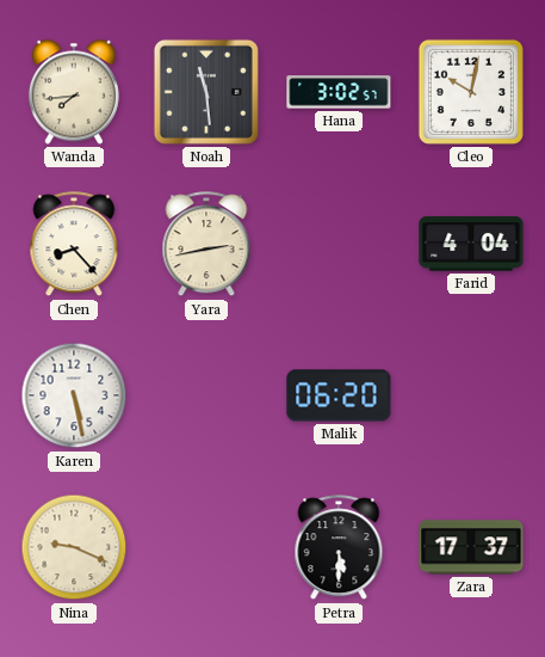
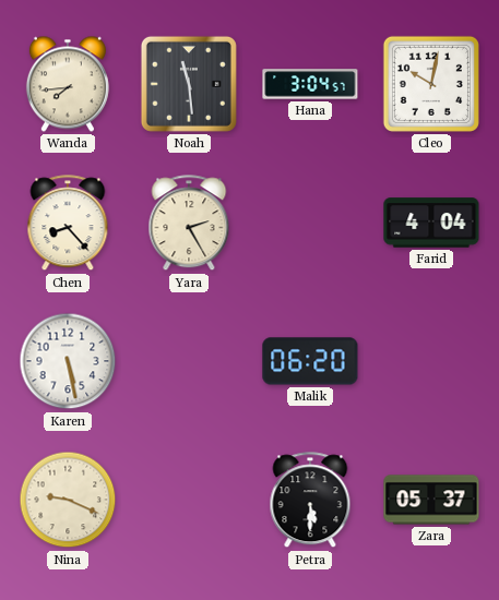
Hana: 3:02 -> 3:04 (310, 84)
Yara: 2:43 -> 2:25 (189, 224)
Zara: 17:37 -> 05:37 (431, 500)
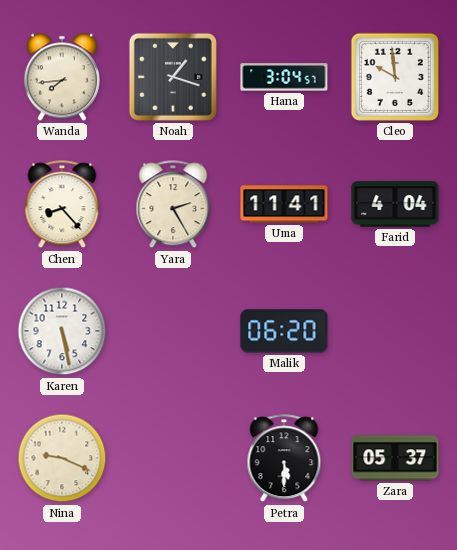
Noah: 11:29 -> 1:18 (173, 77)
Cleo: 10:02 -> 9:59 (395, 77)
Uma: none -> 11:41 (284, 204)
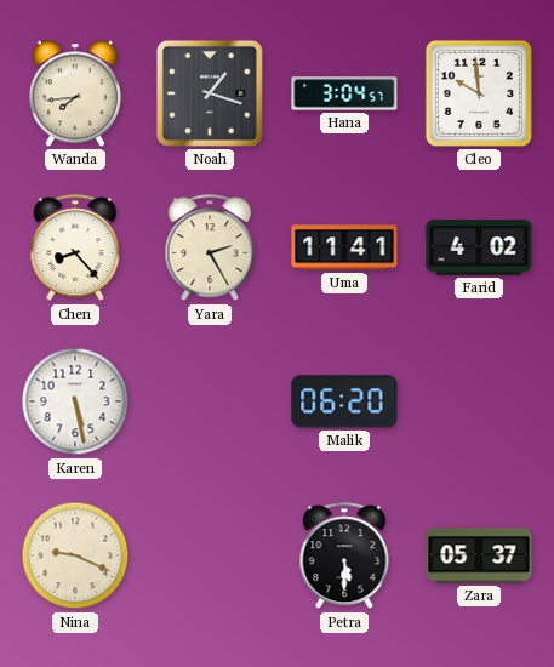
Farid: 4:04 -> 4:02 (479, 247)
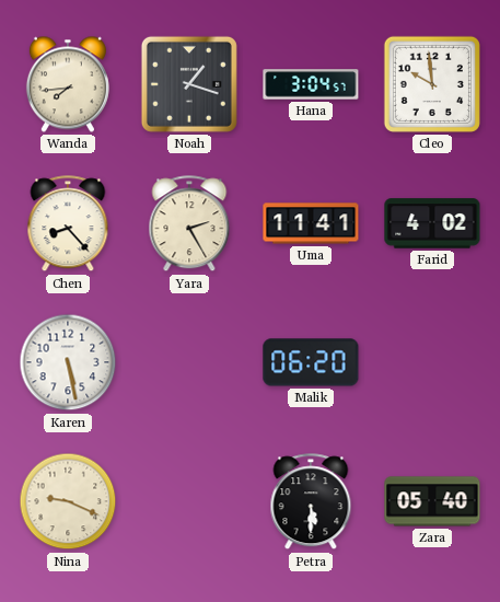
Zara: 05:37 -> 05:40 (432, 501)
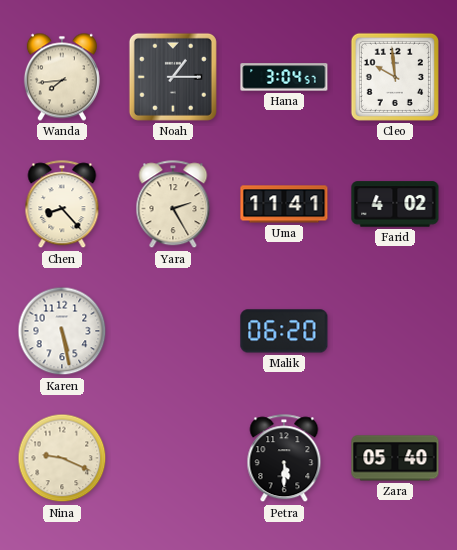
Noah: 1:18 -> 1:15 (173, 77)
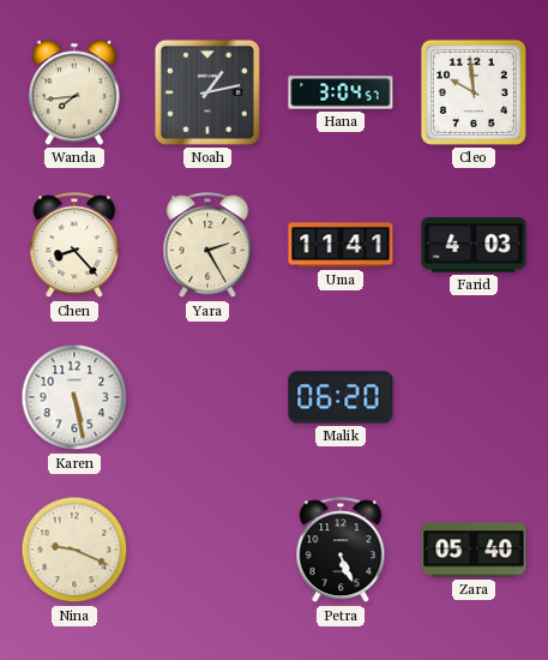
Noah: 1:15 -> 1:13 (207, 92)
Farid: 4:02 -> 4:03 (474, 245)
Petra: 5:30 -> 5:26 (341, 551)
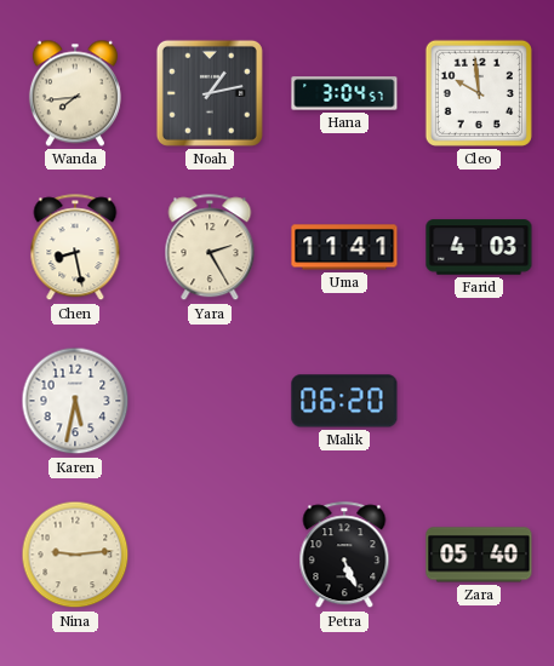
Chen: 8:23 -> 8:28 (75, 248)
Karen: 5:28 -> 5:32 (75, 401)
Nina: 9:19 -> 9:14 (75, 555)
